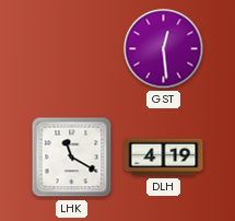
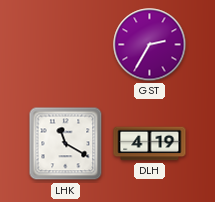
GST: 12:29 -> 2:35 (150, 45)
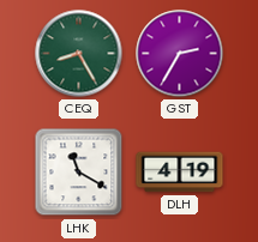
CEQ: none -> 8:25 (79, 54)
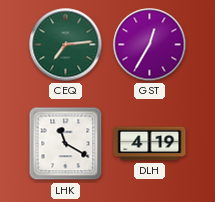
CEQ: 8:25 -> 7:14 (66, 45)
GST: 2:35 -> 12:35 (150, 45)
